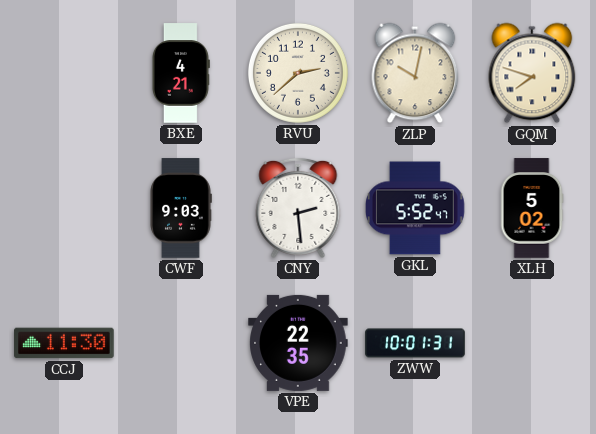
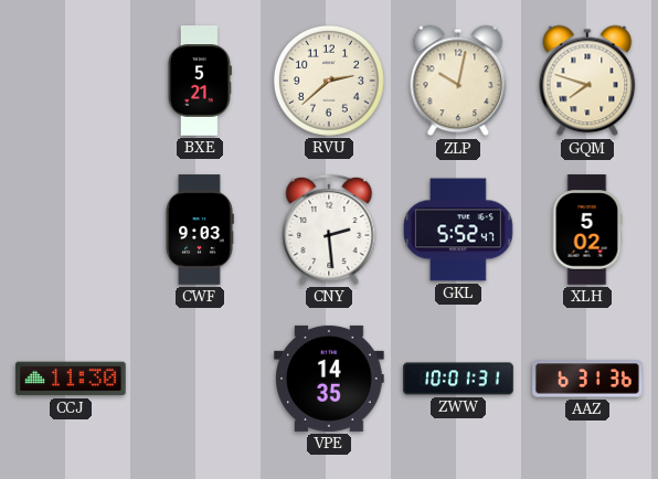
BXE: 4:21 -> 5:21 (199, 81)
VPE: 22:35 -> 14:35 (329, 379)
AAZ: none -> 6:31 (587, 379)
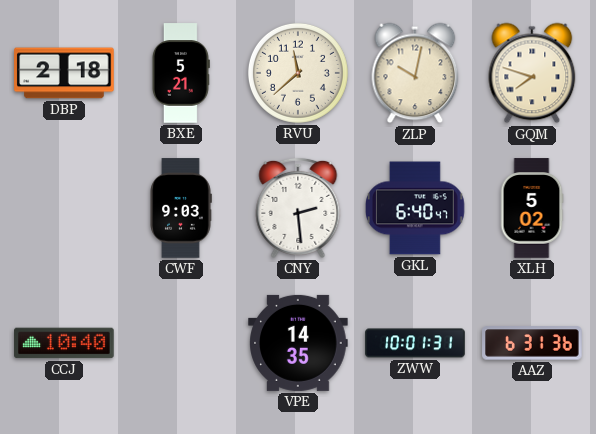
DBP: none -> 2:18 (64, 73)
RVU: 2:38 -> 11:38 (298, 73)
GKL: 5:52 -> 6:40 (416, 208)
CCJ: 11:30 -> 10:40 (64, 343)
